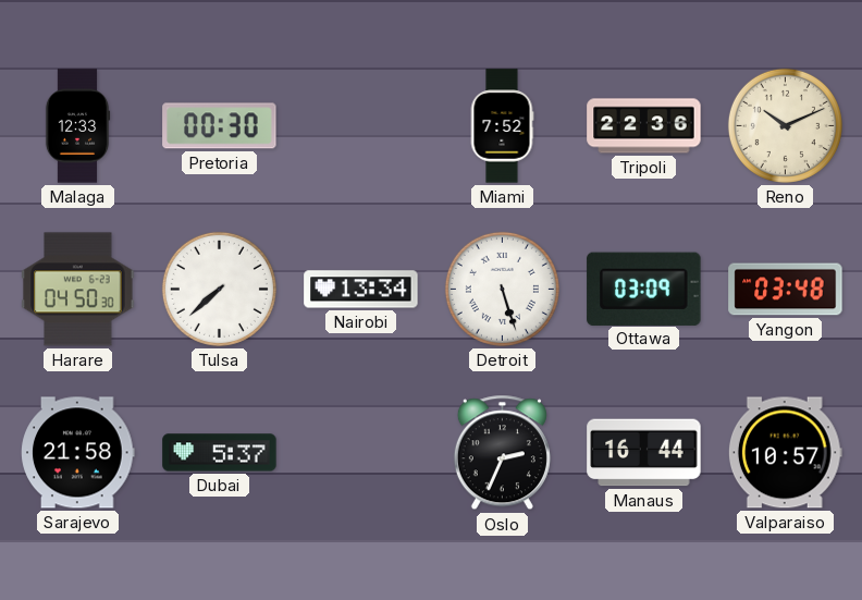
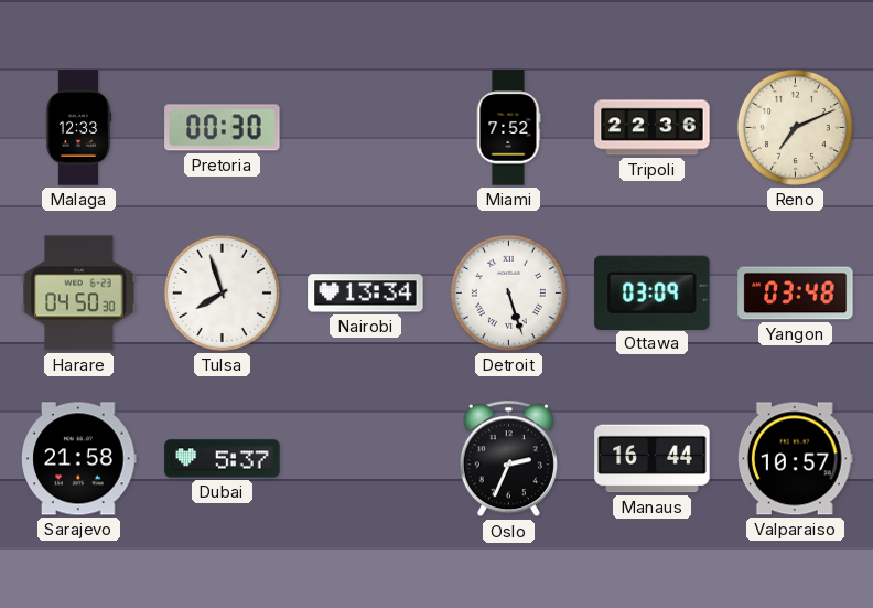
Reno: 10:11 -> 7:11 (795, 127)
Tulsa: 7:38 -> 7:57 (222, 292)
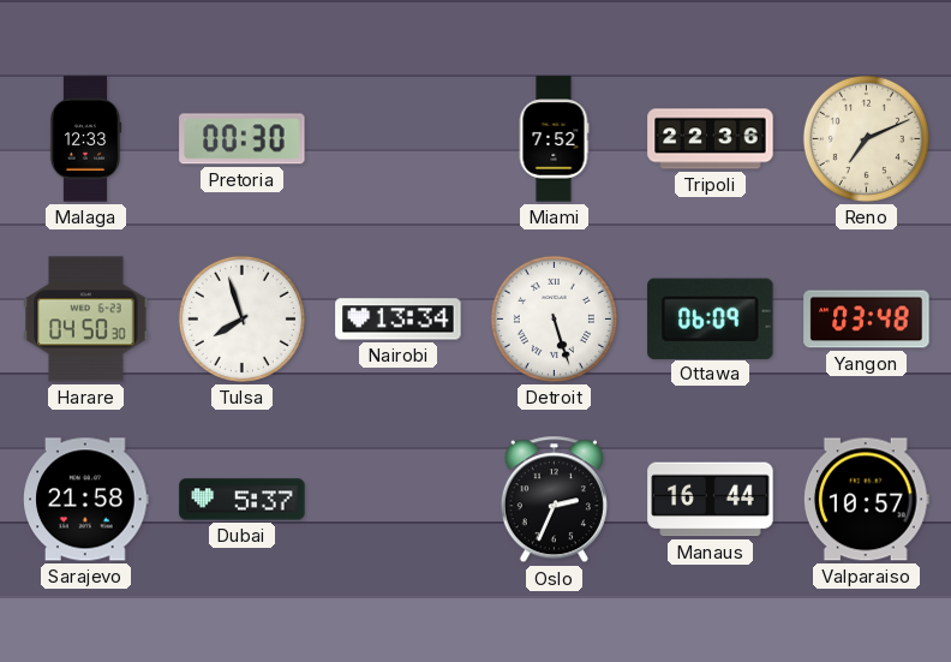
Ottawa: 03:09 -> 06:09 (711, 318)
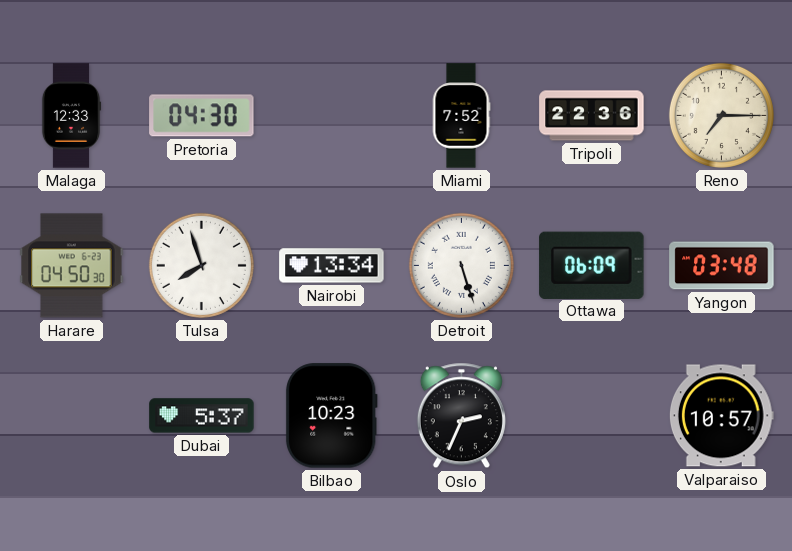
Pretoria: 00:30 -> 04:30 (202, 116)
Reno: 7:11 -> 7:15 (721, 115)
Sarajevo: 21:58 -> none (86, 500)
Bilbao: none -> 10:23 (331, 416)
Manaus: 16:44 -> none (711, 500)
